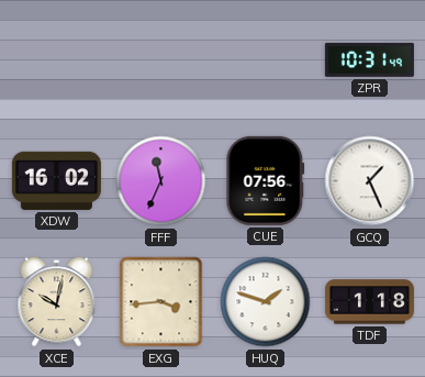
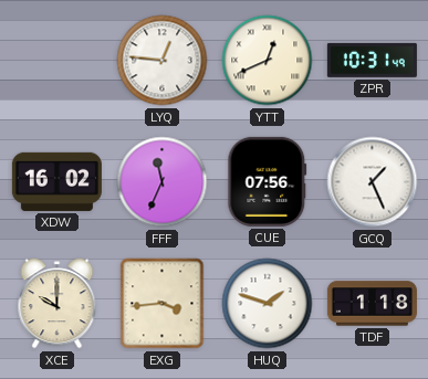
LYQ: none -> 12:46 (163, 61)
YTT: none -> 12:41 (268, 61)
XCE: 10:02 -> 10:00 (58, 304)
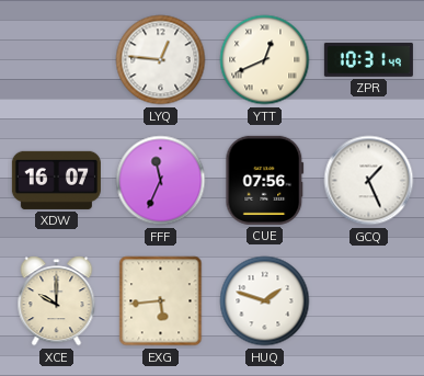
XDW: 16:02 -> 16:07 (56, 180)
EXG: 3:44 -> 5:44 (161, 301)
TDF: 1:18 -> none (372, 304)
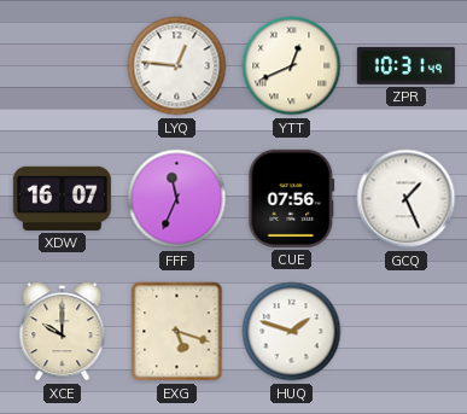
EXG: 5:44 -> 5:18 (177, 332)
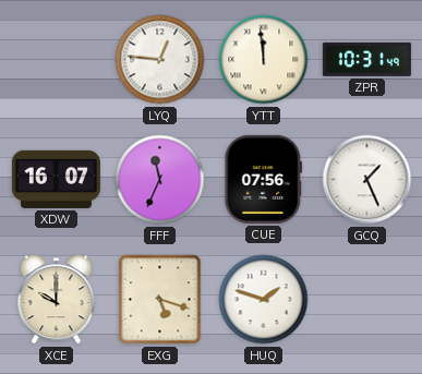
YTT: 12:41 -> 11:59 (264, 60)
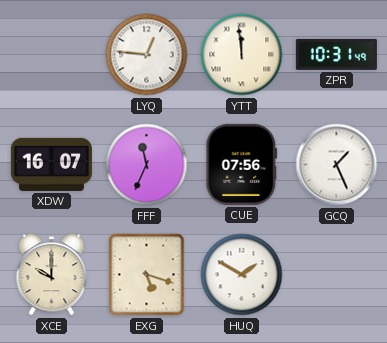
HUQ: 1:48 -> 1:50 (242, 275)
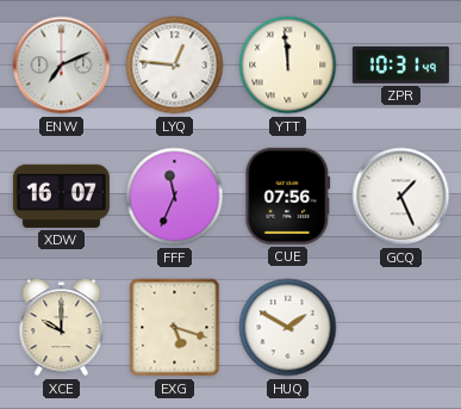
ENW: none -> 7:11 (62, 66)
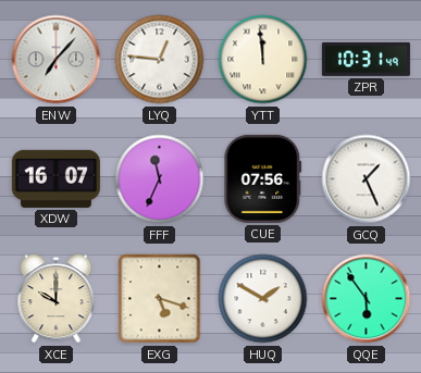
ENW: 7:11 -> 7:07 (57, 60)
QQE: none -> 5:54 (367, 299)
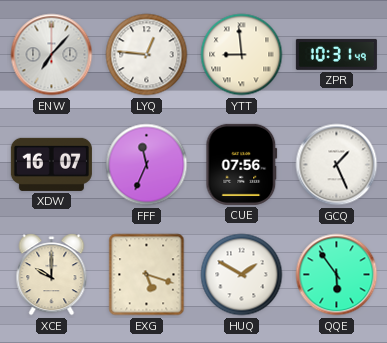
YTT: 11:59 -> 8:59 (242, 55)
